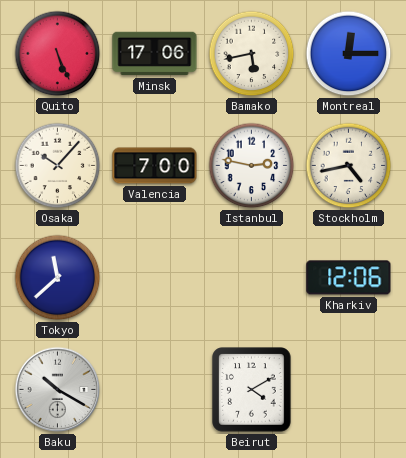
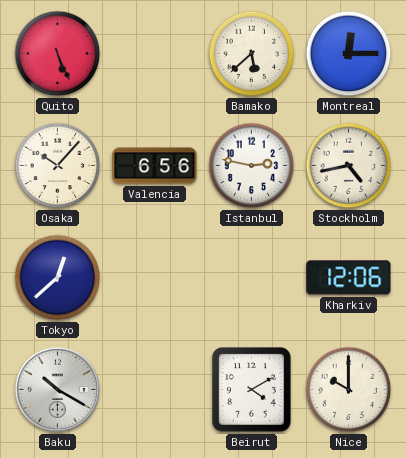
Minsk: 17:06 -> none (155, 54)
Bamako: 5:43 -> 5:38 (252, 54)
Valencia: 7:00 -> 6:56 (155, 166)
Tokyo: 11:38 -> 12:38 (58, 278)
Nice: none -> 10:00 (349, 390)
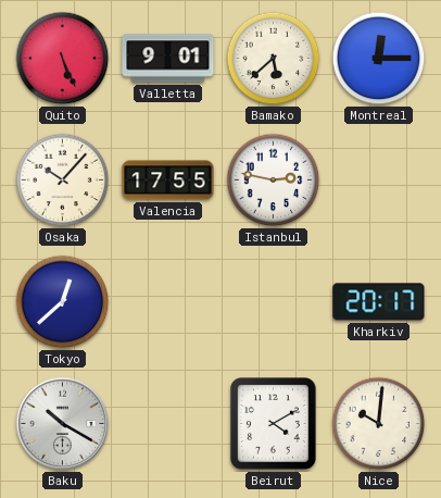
Valletta: none -> 9:01 (168, 59)
Valencia: 6:56 -> 17:55 (168, 180)
Stockholm: 4:43 -> none (349, 166)
Kharkiv: 12:06 -> 20:17 (379, 302)
Nice: 10:00 -> 10:01 (379, 424)
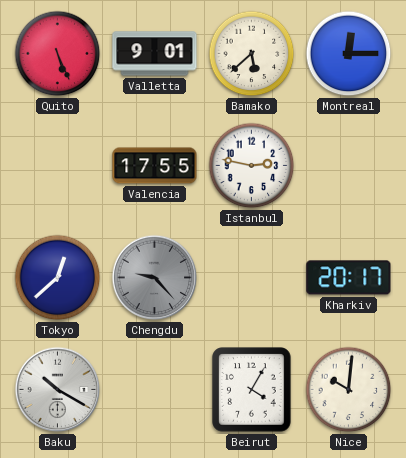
Osaka: 10:07 -> none (63, 180)
Chengdu: none -> 9:23 (155, 278)
Beirut: 4:10 -> 4:05 (252, 390)
